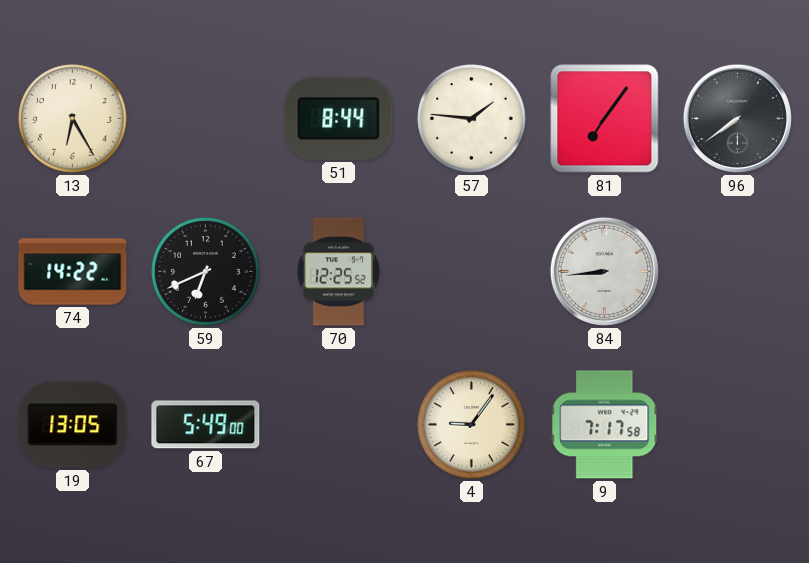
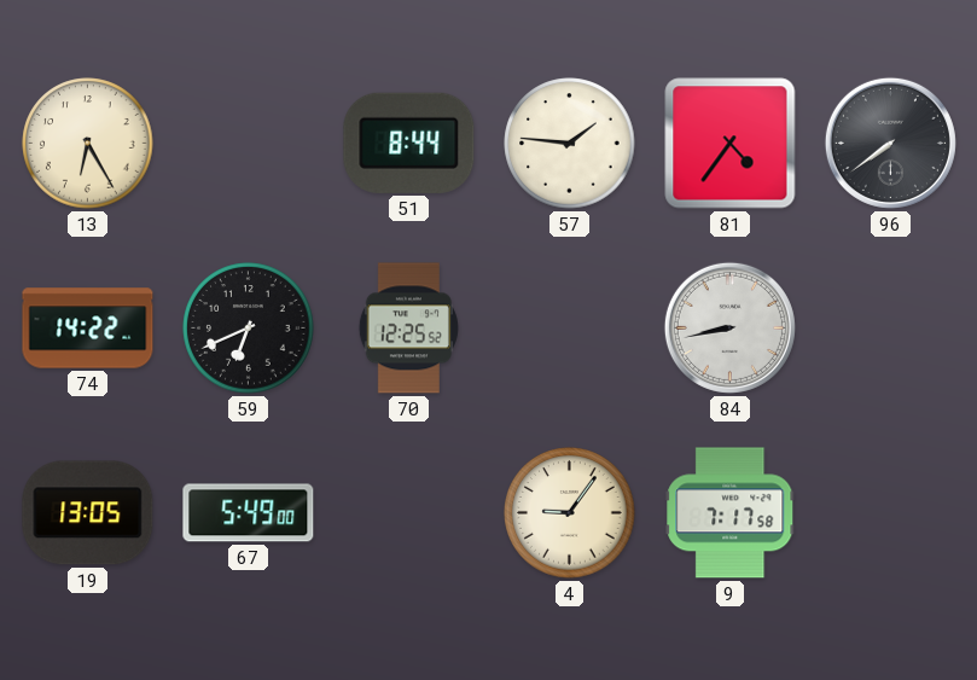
81: 7:06 -> 4:36 (731, 144)
84: 8:44 -> 8:43 (729, 327)
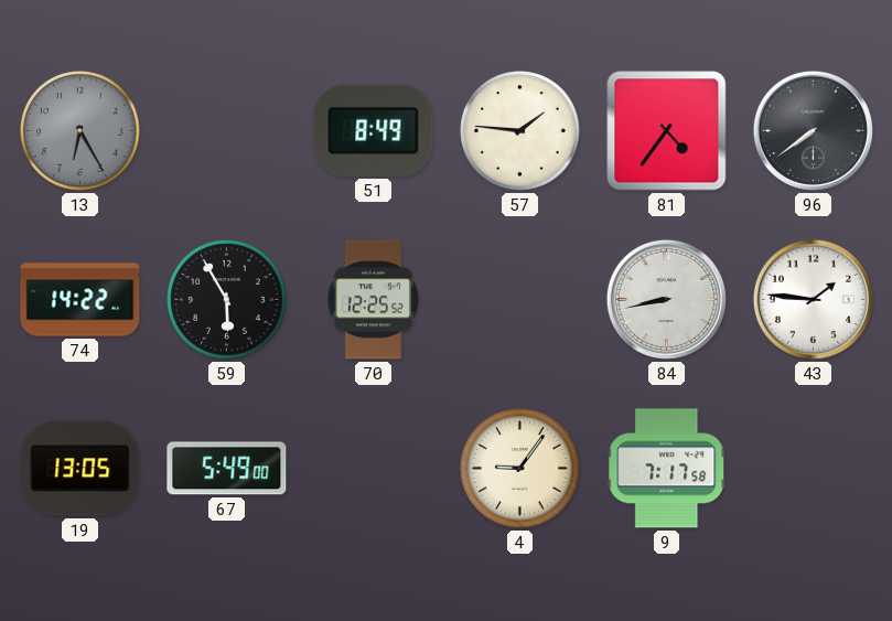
13 dial: cream -> grey (80, 131)
51: 8:44 -> 8:49 (374, 130)
59: 6:41 -> 5:55 (227, 300)
43: none -> 1:46 (813, 299)
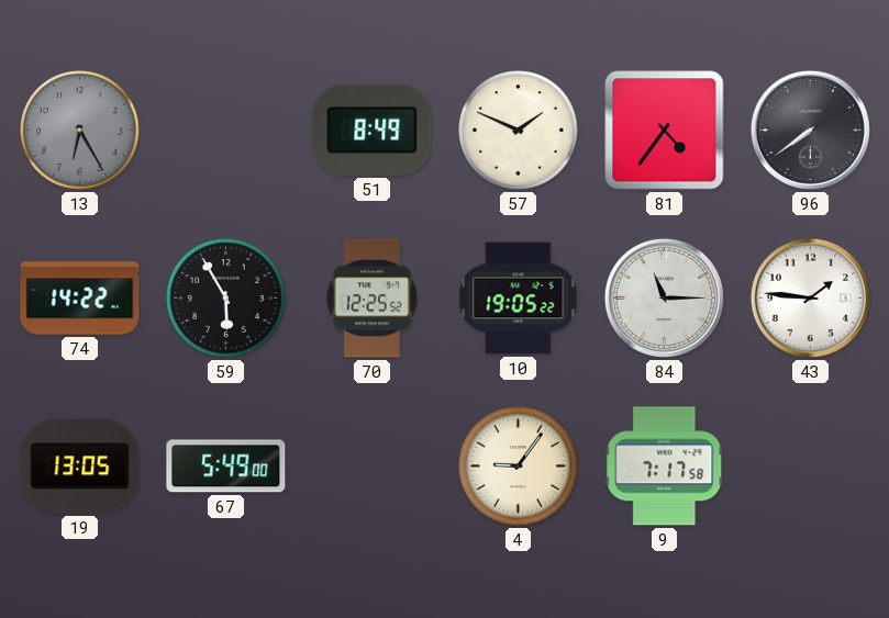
57: 1:46 -> 1:49 (519, 131)
10: none -> 19:05 (519, 299)
84: 8:43 -> 11:15 (664, 297)
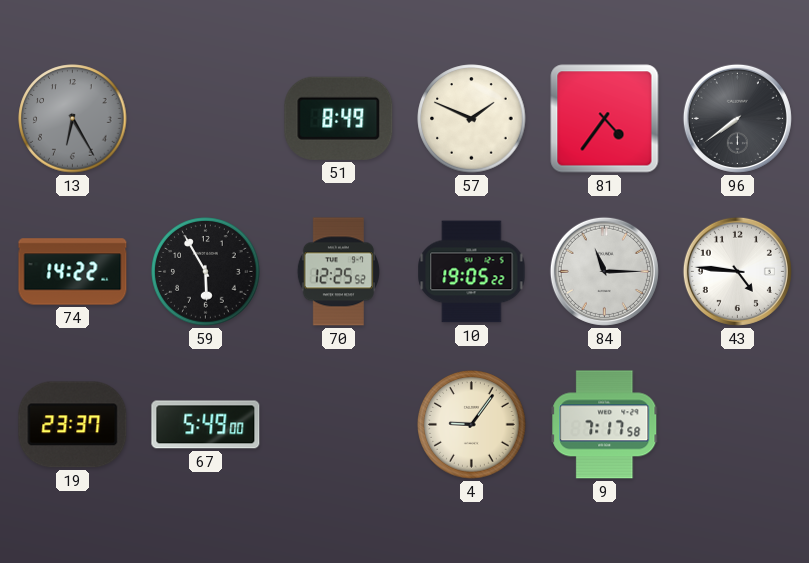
43: 1:46 -> 4:46 (737, 271)
19: 13:05 -> 23:37 (73, 425)
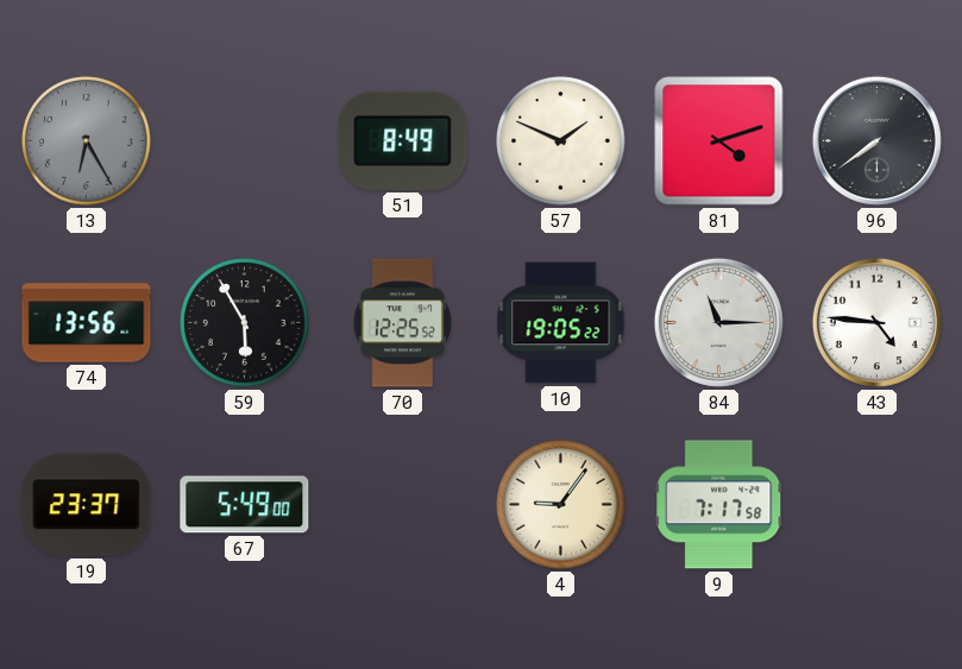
81: 4:36 -> 4:12 (719, 141)
74: 14:22 -> 13:56 (87, 323)
